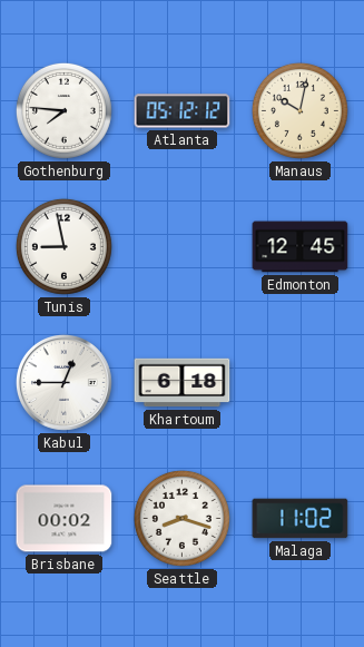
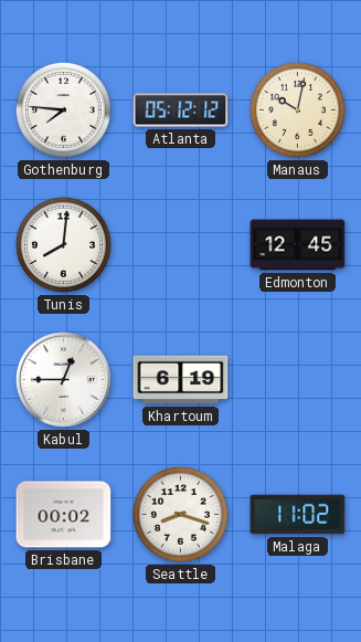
Tunis: 8:58 -> 8:01 (63, 244)
Khartoum: 6:18 -> 6:19 (181, 380)
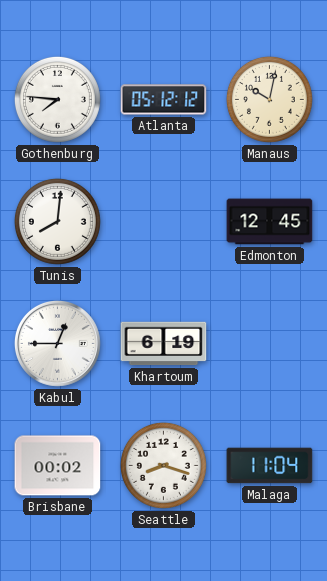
Malaga: 11:02 -> 11:04 (270, 466)
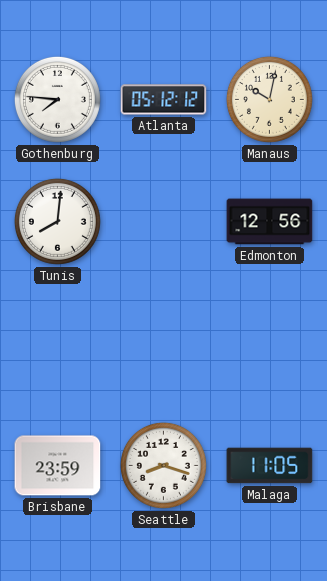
Edmonton: 12:45 -> 12:56 (270, 222)
Kabul: 12:45 -> none (57, 343)
Khartoum: 6:19 -> none (164, 344)
Brisbane: 00:02 -> 23:59 (58, 466)
Malaga: 11:04 -> 11:05 (270, 466)
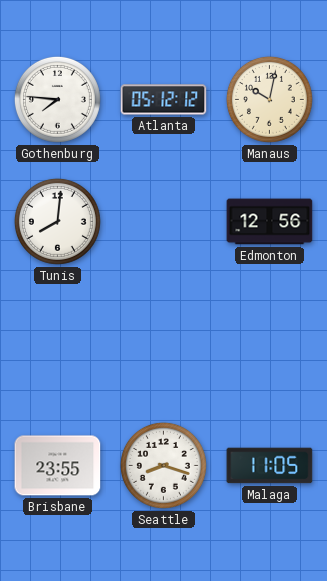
Brisbane: 23:59 -> 23:55 (58, 466)
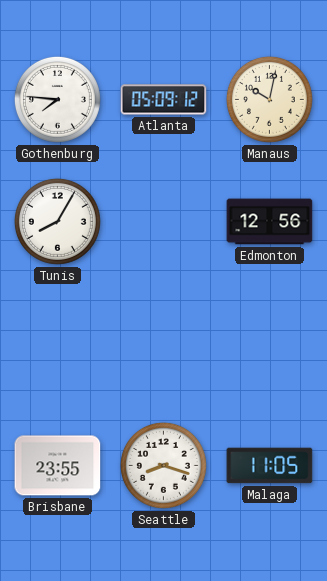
Atlanta: 05:12 -> 05:09 (164, 100)
Tunis: 8:01 -> 8:05 (57, 221)
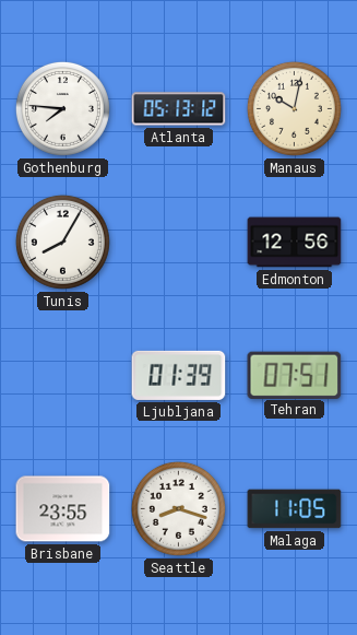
Atlanta: 05:09 -> 05:13 (179, 109)
Ljubljana: none -> 01:39 (179, 375)
Tehran: none -> 07:51 (295, 375)
